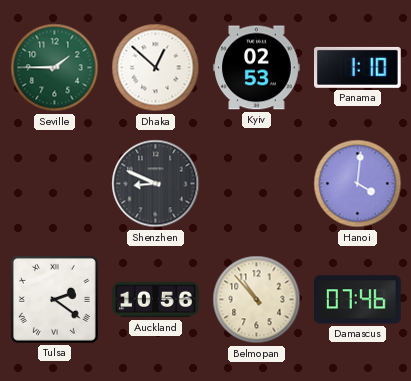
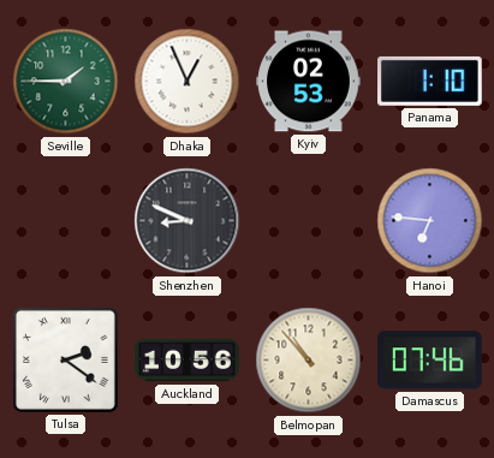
Dhaka: 12:52 -> 12:56 (188, 82)
Hanoi: 4:01 -> 6:46 (430, 221)
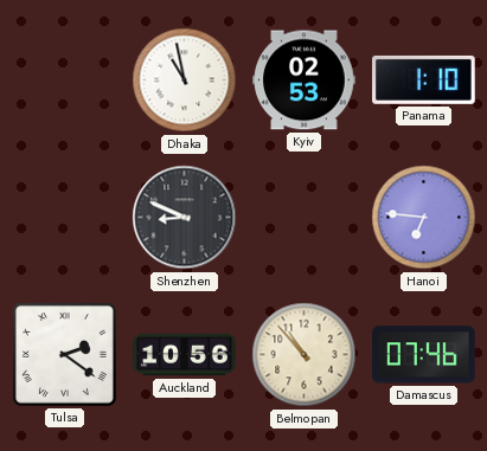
Seville: 1:45 -> none (66, 82)
Dhaka: 12:56 -> 10:58 (185, 80)
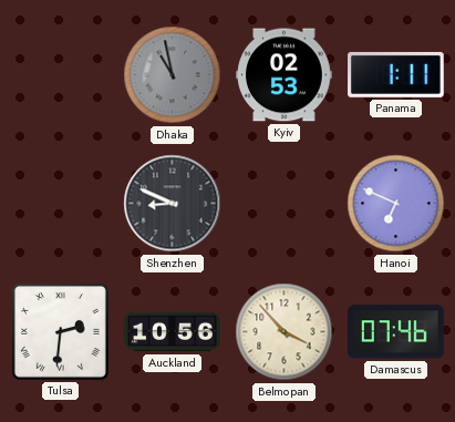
Dhaka dial: white -> grey (173, 75)
Panama: 1:10 -> 1:11 (396, 74)
Hanoi: 6:46 -> 6:49 (396, 204)
Tulsa: 2:21 -> 2:31 (60, 331)
Belmopan: 10:53 -> 3:53 (285, 332)
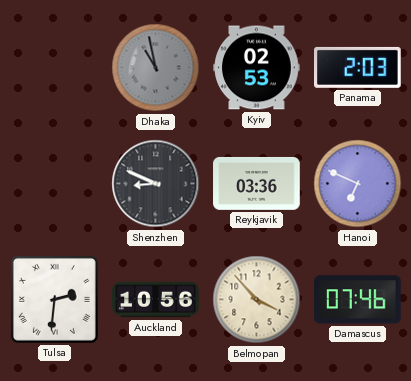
Panama: 1:11 -> 2:03 (358, 67)
Reykjavik: none -> 03:36 (257, 183)
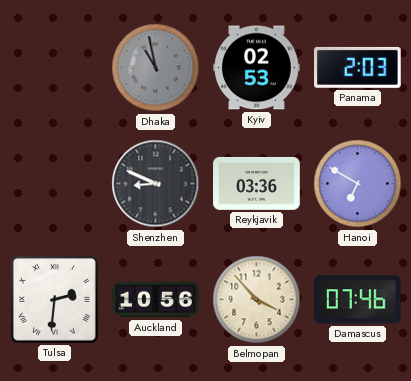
Hanoi: 6:49 -> 6:50 (358, 184)
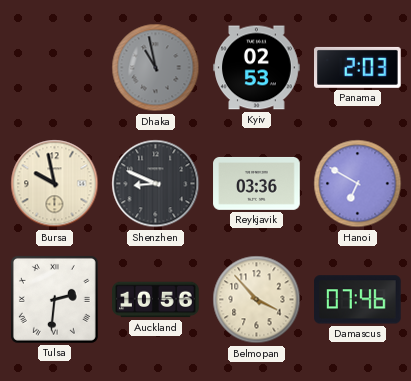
Bursa: none -> 9:58 (55, 184)
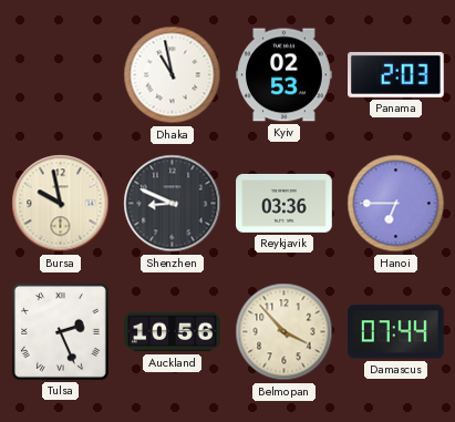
Dhaka dial: grey -> white (173, 75)
Hanoi: 6:50 -> 6:45 (396, 204)
Tulsa: 2:31 -> 2:26 (60, 331)
Damascus: 07:46 -> 07:44 (396, 332)
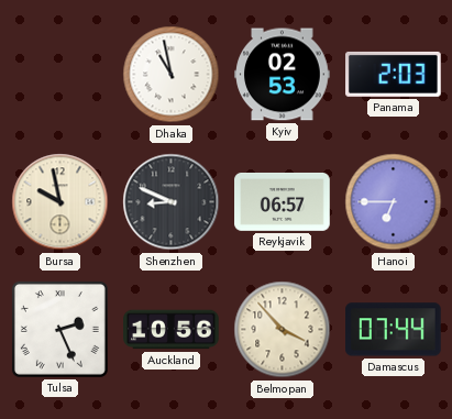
Reykjavik: 03:36 -> 06:57 (283, 201)
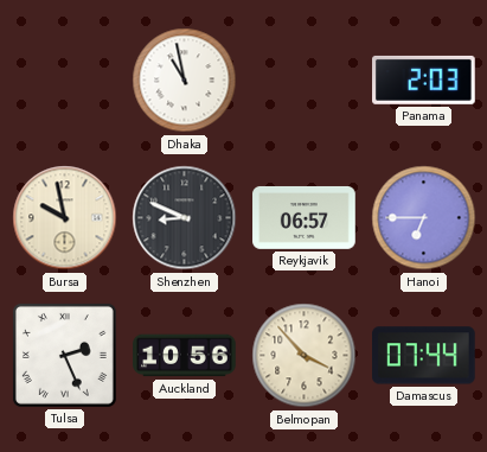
Kyiv: 02:53 -> none (283, 75)
